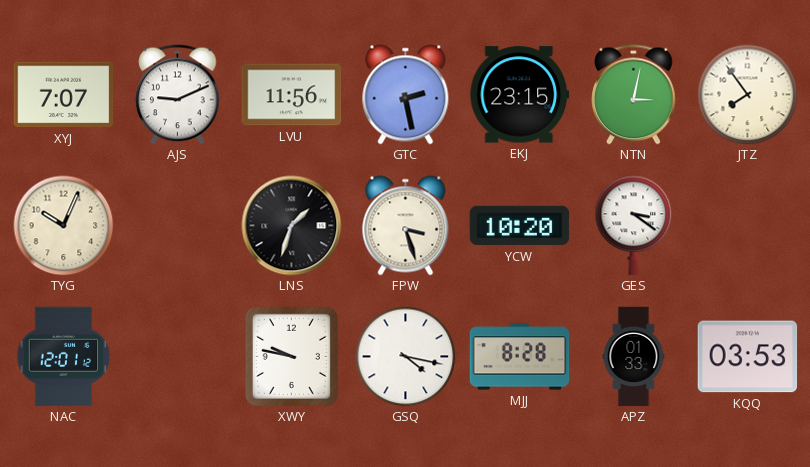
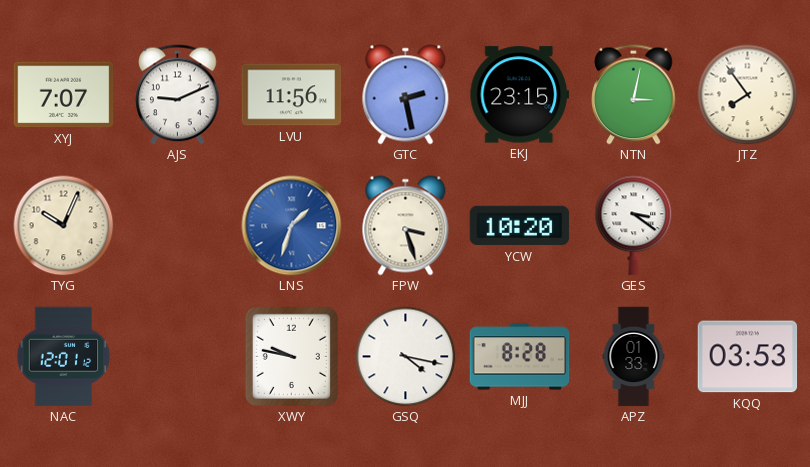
LNS dial: black -> blue (292, 226)
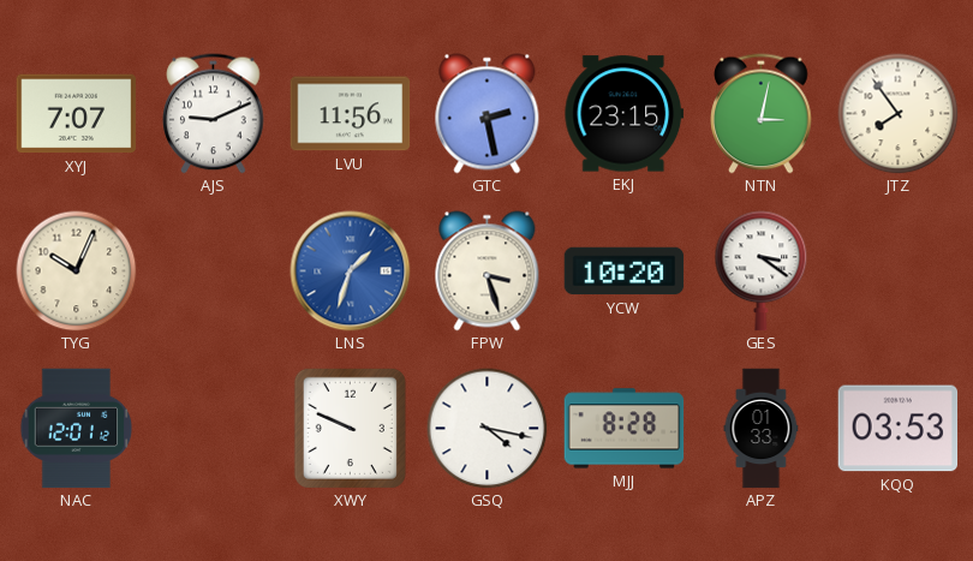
XWY: 9:47 -> 9:49 (350, 428)
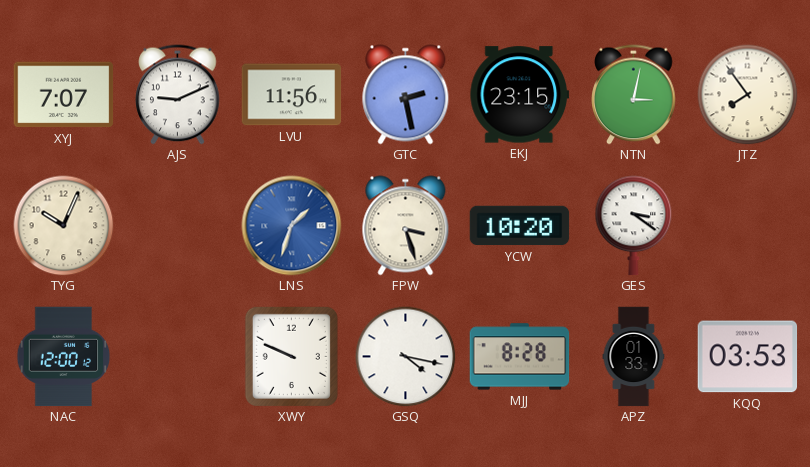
NAC: 12:01 -> 12:00 (64, 357)
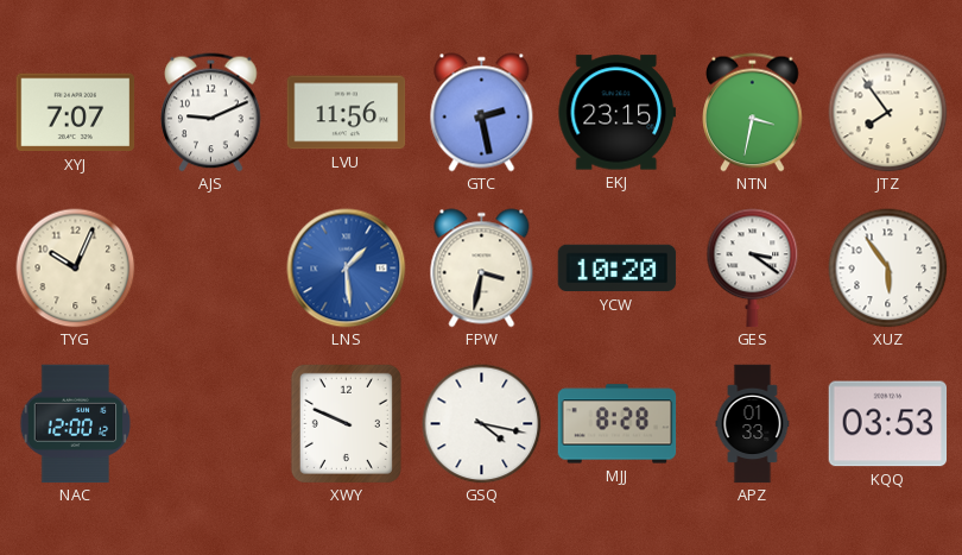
NTN: 3:02 -> 3:32 (753, 113)
LNS: 1:33 -> 1:29 (347, 269)
FPW: 3:27 -> 3:32 (482, 269)
XUZ: none -> 5:54 (888, 269)
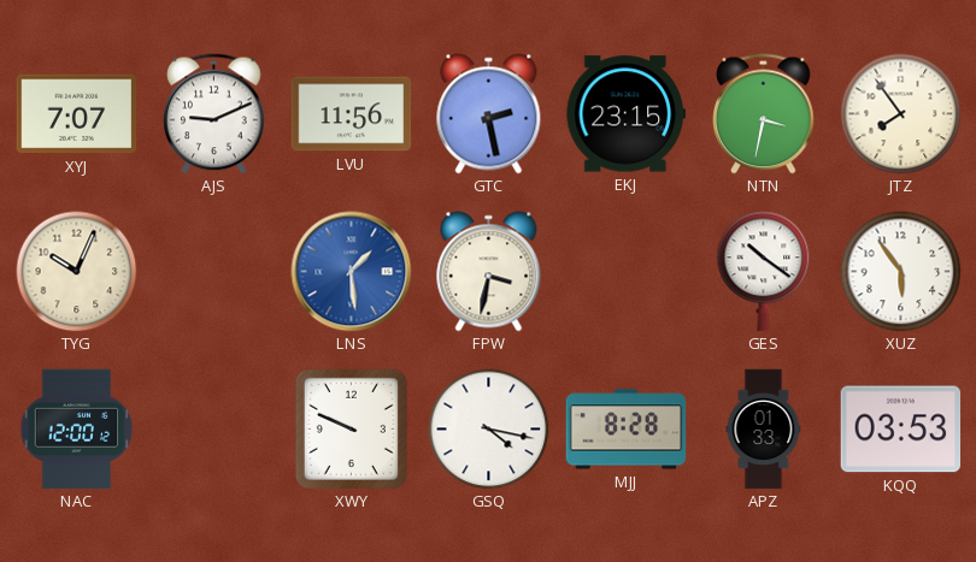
YCW: 10:20 -> none (618, 269)
GES: 3:21 -> 10:21 (764, 272)
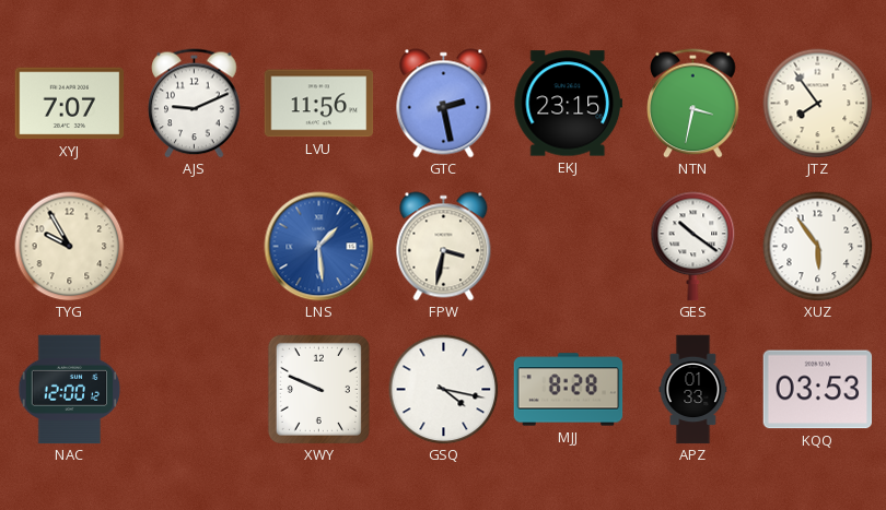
TYG: 10:04 -> 9:55 (70, 247)
